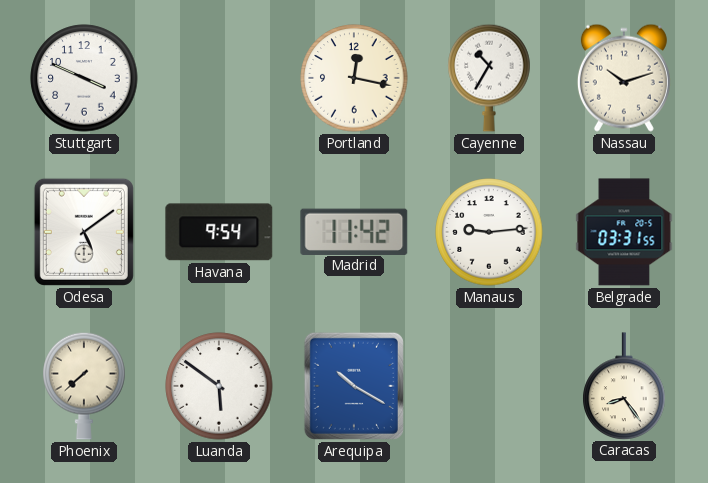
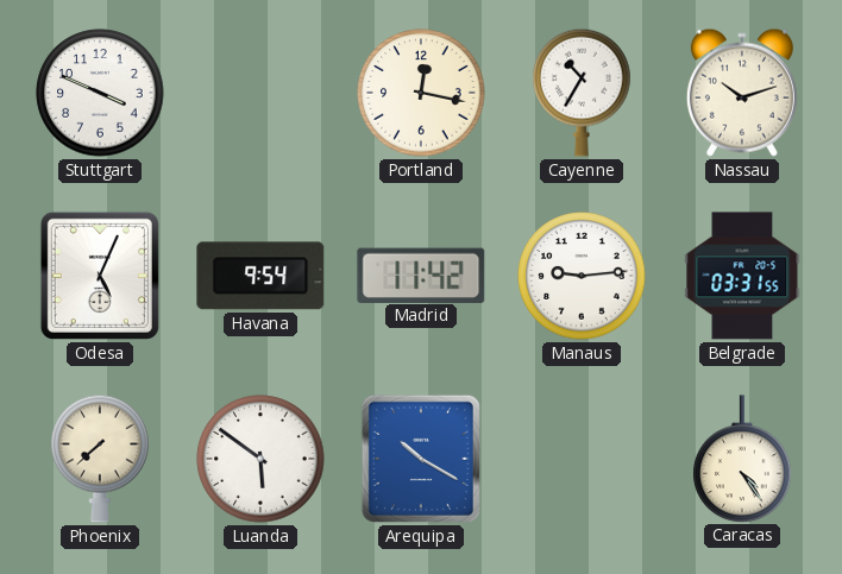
Odesa: 5:09 -> 5:04 (100, 276)
Caracas: 8:24 -> 4:24 (742, 459)
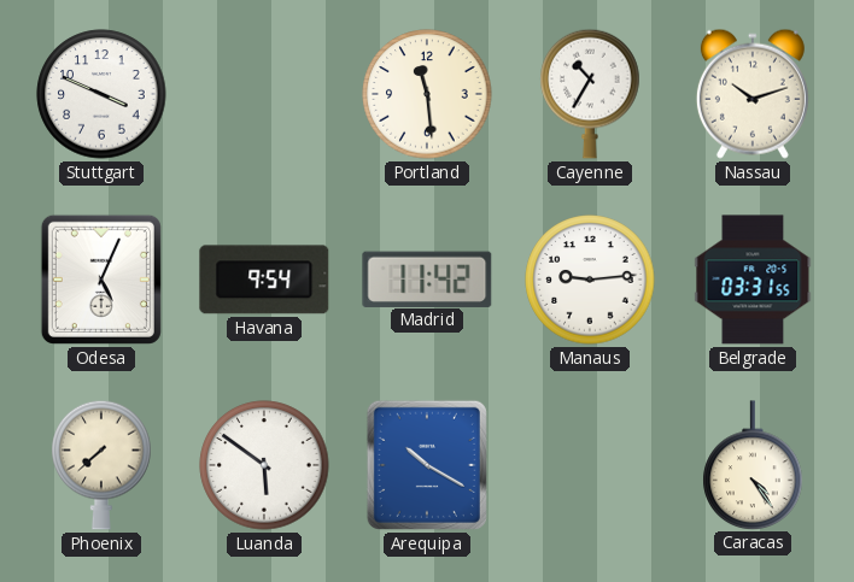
Portland: 12:17 -> 11:29 (427, 94)
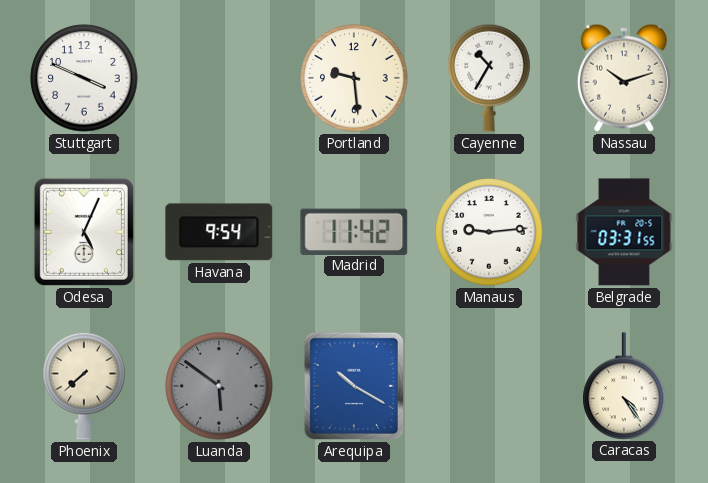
Portland: 11:29 -> 9:29 (354, 78)
Luanda dial: white -> grey (219, 386)
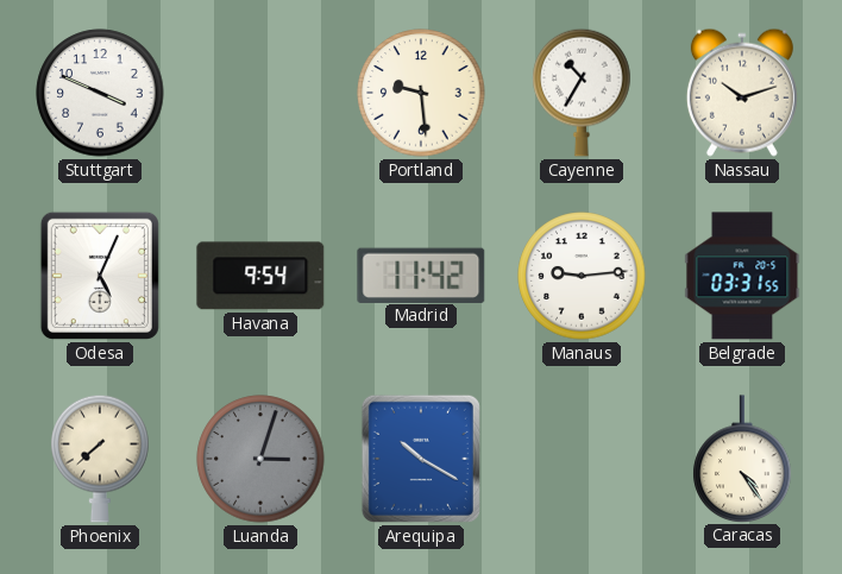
Luanda: 5:51 -> 3:03 (260, 459)
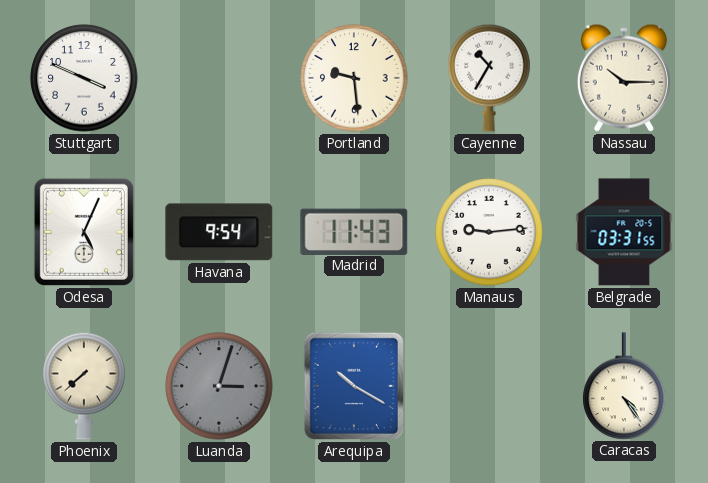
Nassau: 10:12 -> 10:15 (624, 78)
Madrid: 11:42 -> 11:43 (354, 231)
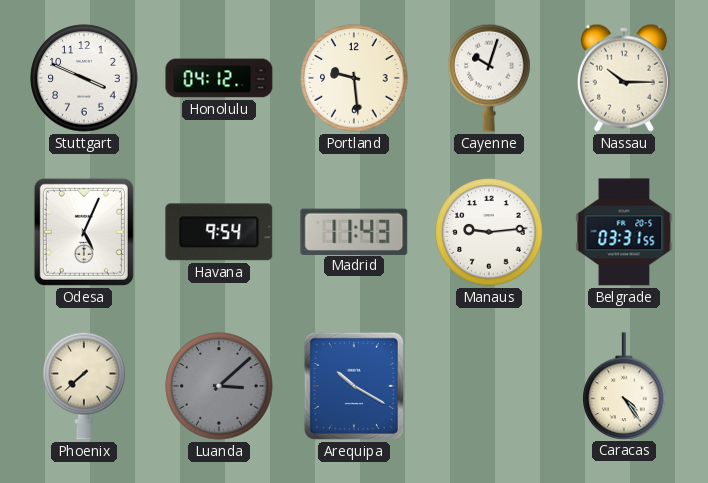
Honolulu: none -> 04:12 (219, 78)
Cayenne: 10:35 -> 10:03 (489, 78)
Luanda: 3:03 -> 3:08 (219, 386)
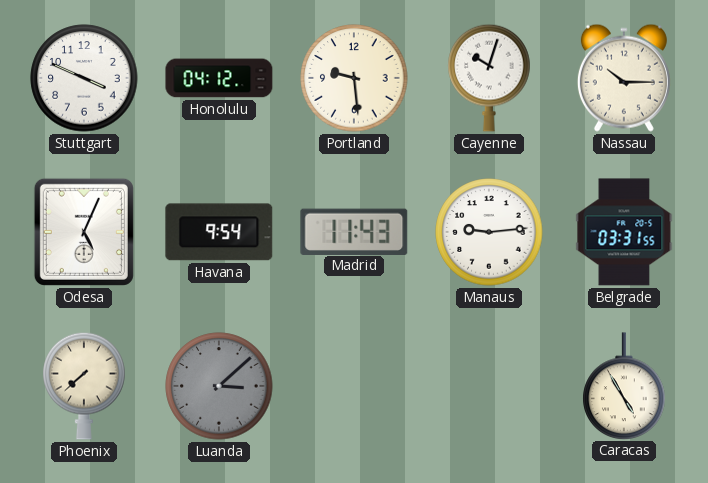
Arequipa: 10:20 -> none (354, 386)
Caracas: 4:24 -> 4:55 (624, 386)
